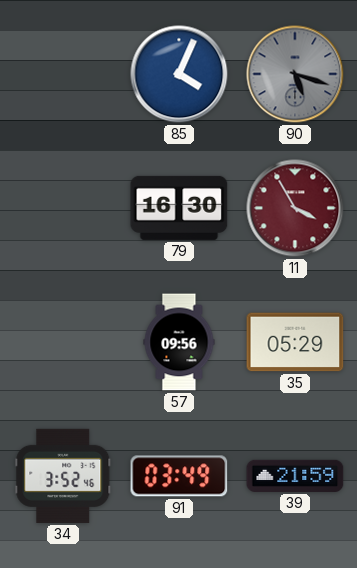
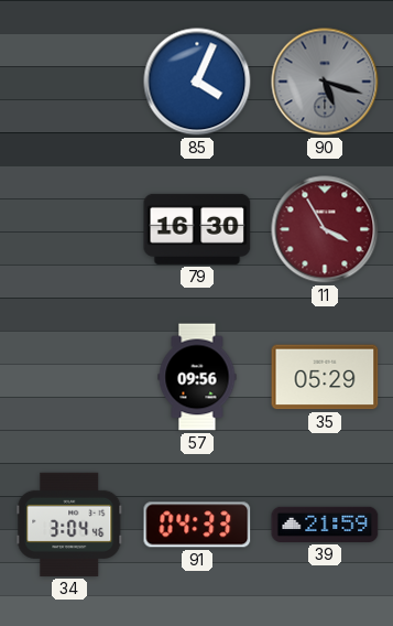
34: 3:52 -> 3:04 (69, 525)
91: 03:49 -> 04:33 (197, 525)
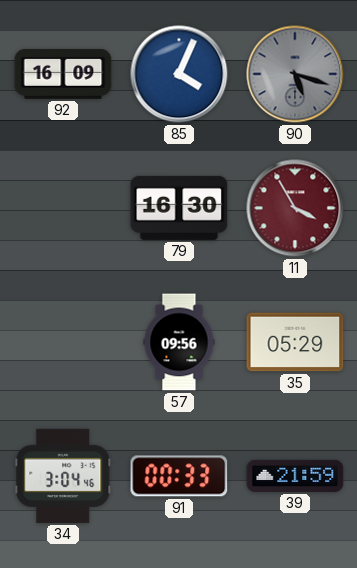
92: none -> 16:09 (63, 74)
91: 04:33 -> 00:33 (179, 476)
